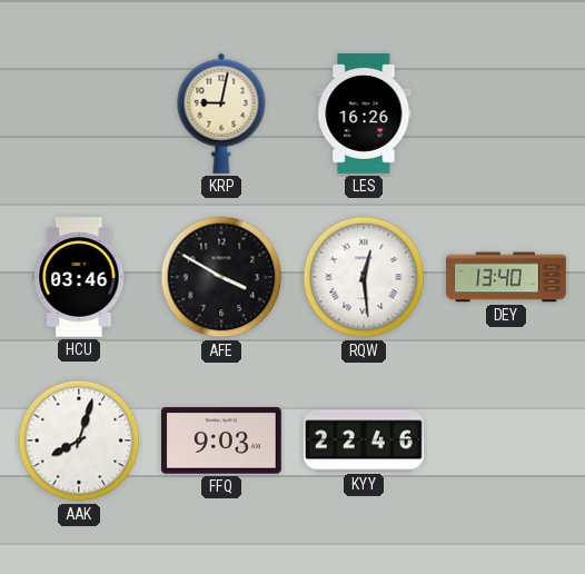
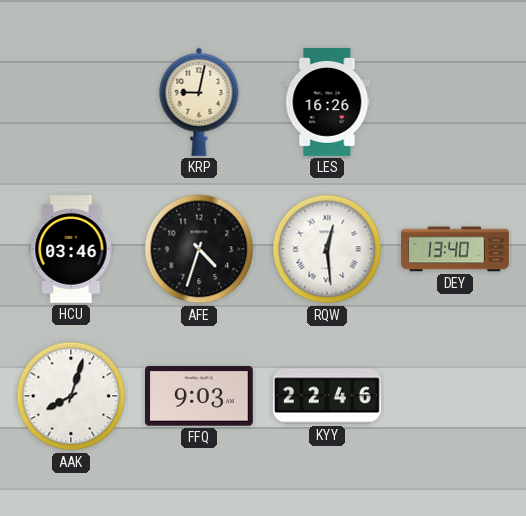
AFE: 3:50 -> 4:33 (199, 249)
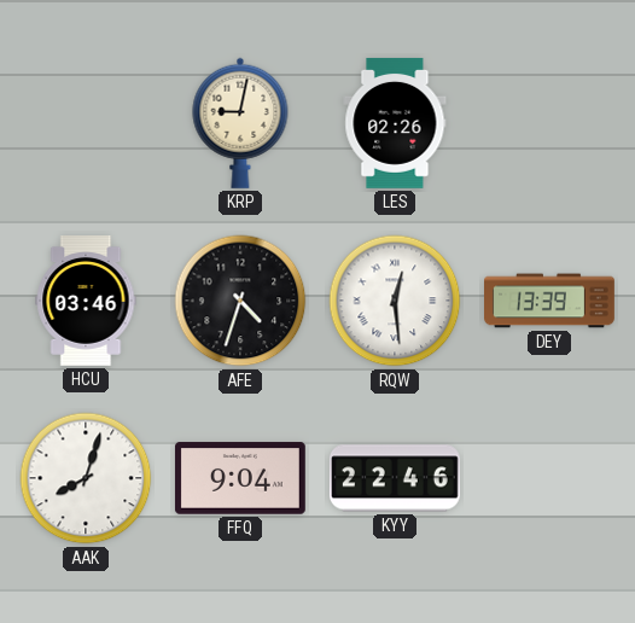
LES: 16:26 -> 02:26 (395, 123)
DEY: 13:40 -> 13:39 (550, 301)
FFQ: 9:03 -> 9:04 (240, 478)
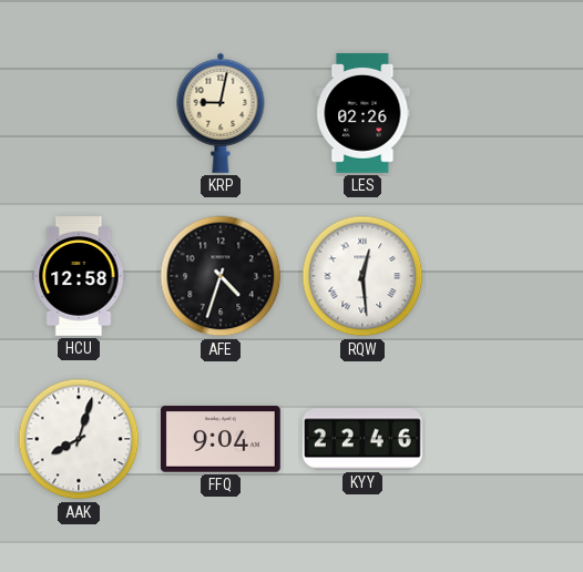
HCU: 03:46 -> 12:58 (79, 277)
DEY: 13:39 -> none (550, 301)
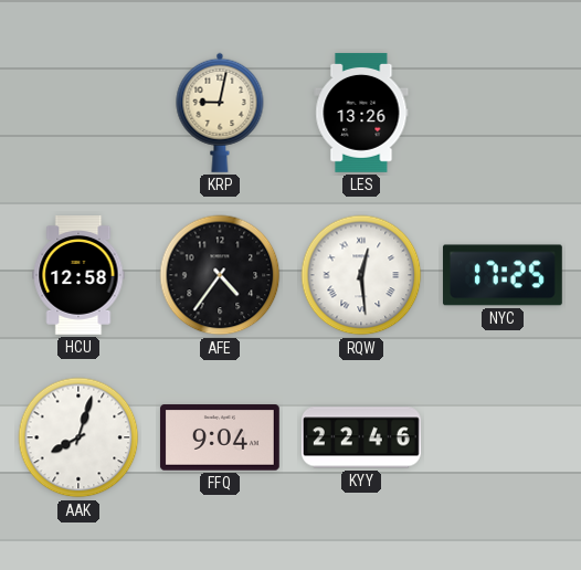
LES: 02:26 -> 13:26 (361, 113)
AFE: 4:33 -> 4:36 (220, 275)
NYC: none -> 17:25 (503, 275)
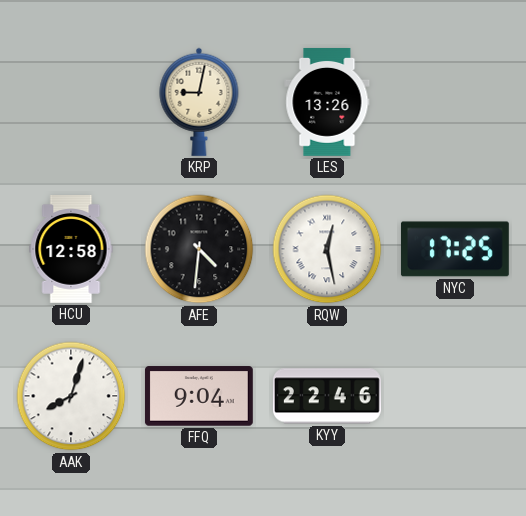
AFE: 4:36 -> 4:31 (199, 249)
RQW: 12:29 -> 12:28 (327, 249)
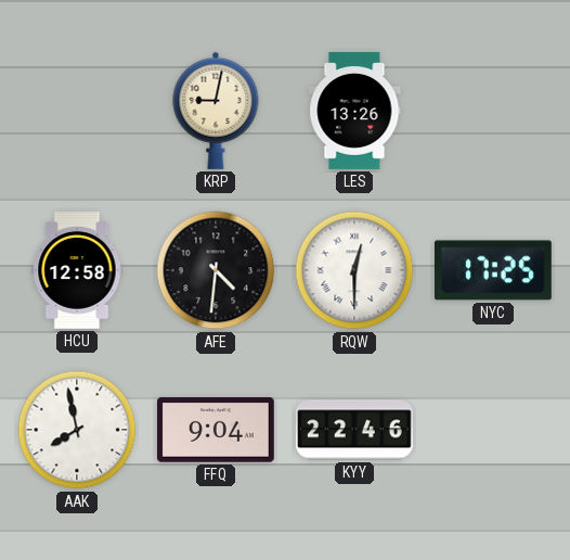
RQW: 12:28 -> 12:30 (354, 270)
AAK: 8:03 -> 7:58 (77, 430)
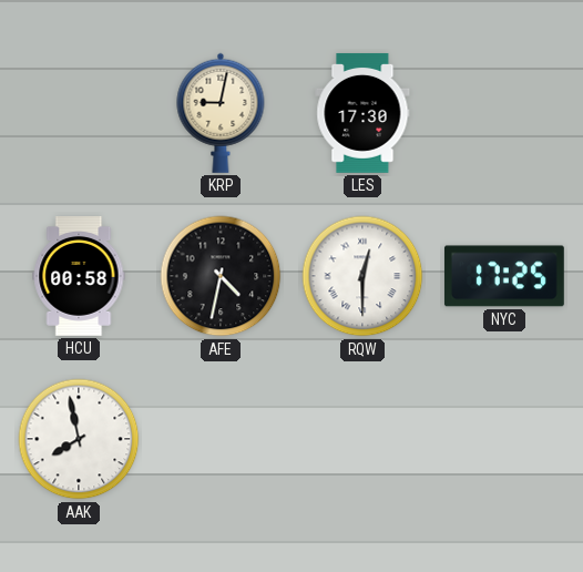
LES: 13:26 -> 17:30 (362, 113)
HCU: 12:58 -> 00:58 (79, 277)
AFE: 4:31 -> 4:32 (221, 276)
FFQ: 9:04 -> none (216, 430)
KYY: 22:46 -> none (354, 430)
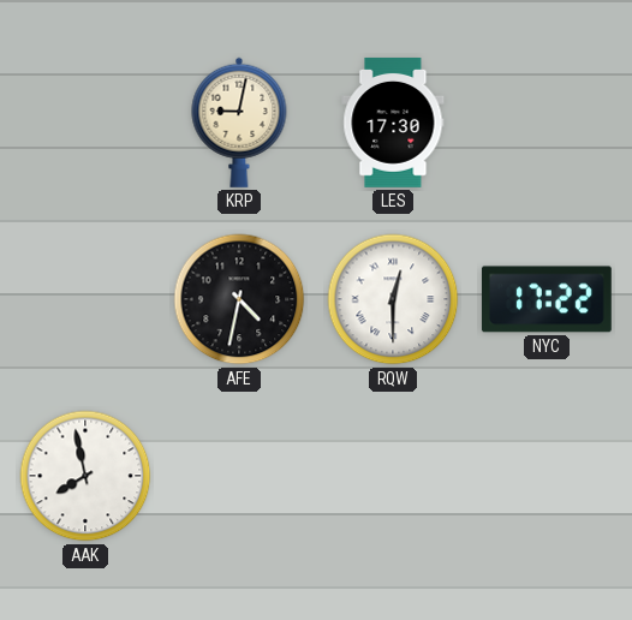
HCU: 00:58 -> none (79, 277)
NYC: 17:25 -> 17:22 (547, 299)
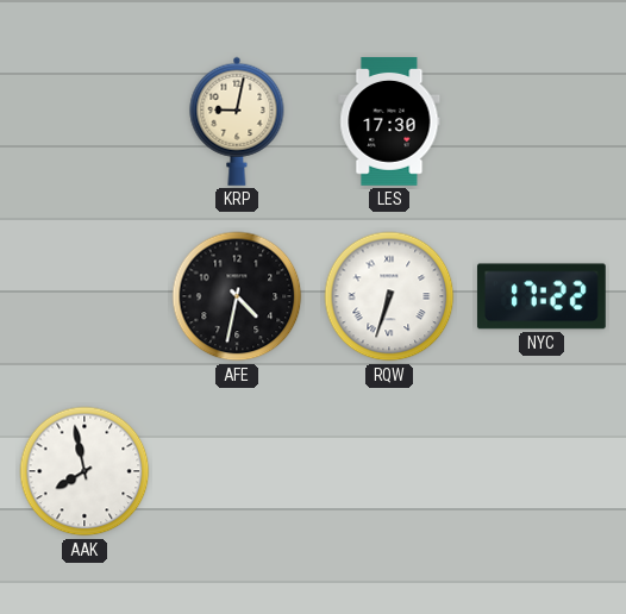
RQW: 12:30 -> 6:33 (389, 296)
